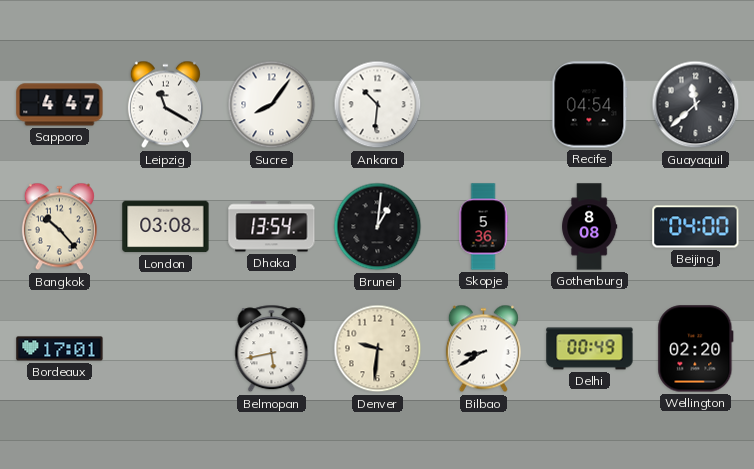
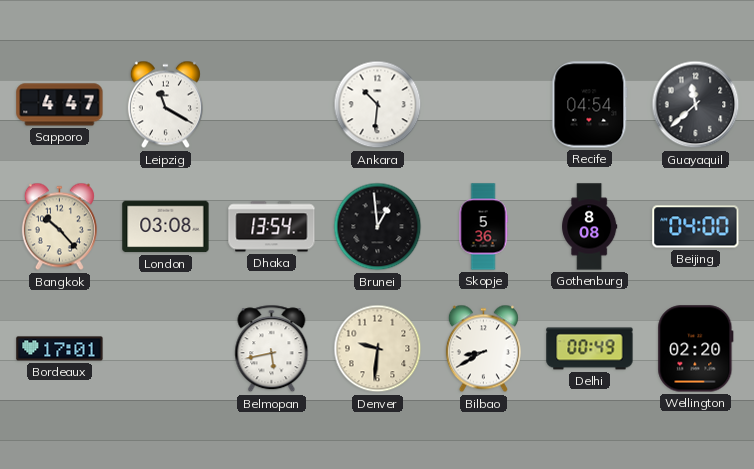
Sucre: 8:06 -> none (272, 105)
Brunei: 1:01 -> 12:59 (378, 227)
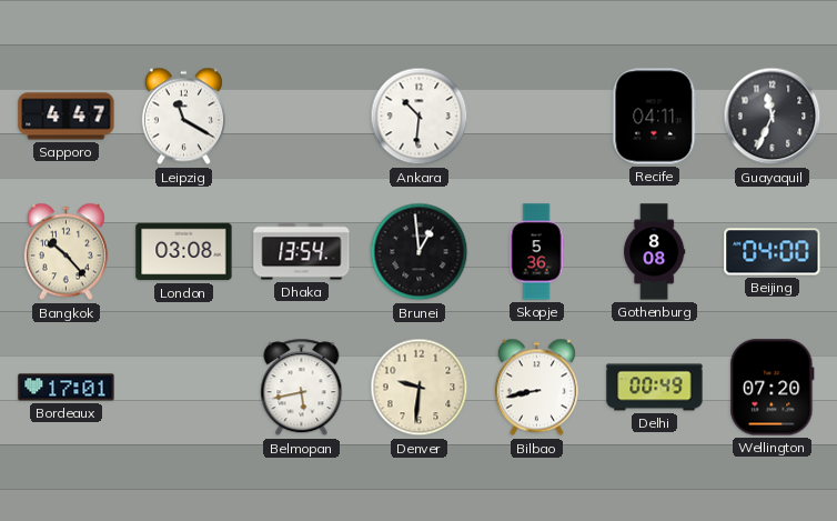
Recife: 04:54 -> 04:11 (655, 117)
Guayaquil: 11:38 -> 11:34 (773, 117)
Bilbao: 8:40 -> 8:43 (536, 388)
Wellington: 02:20 -> 07:20 (773, 388)
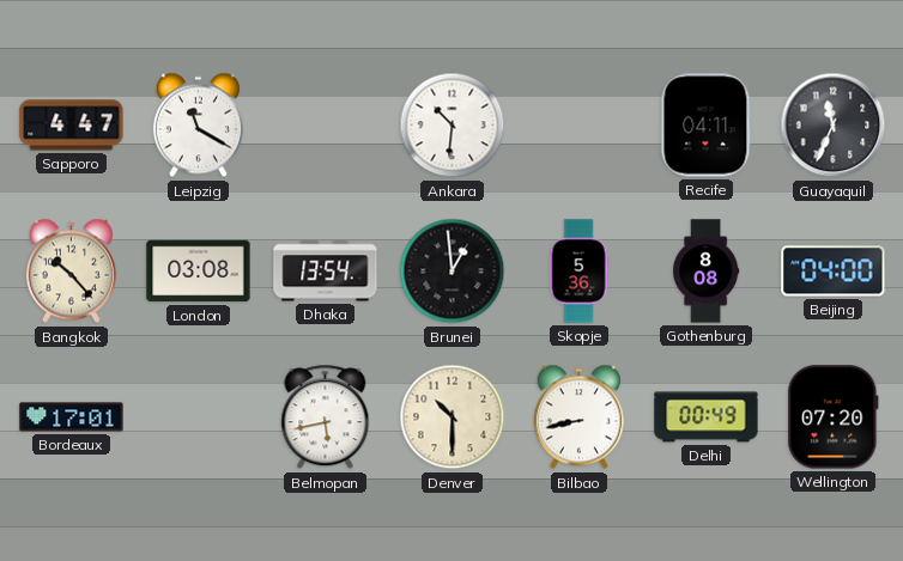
Denver: 9:31 -> 10:30 (453, 417)
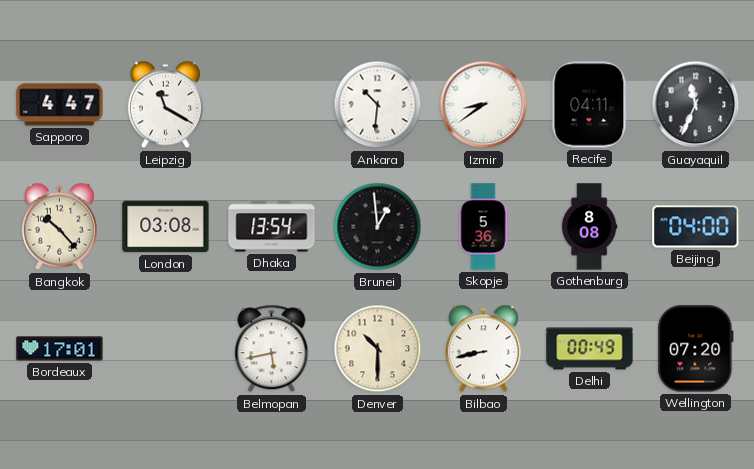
Izmir: none -> 8:39 (484, 105)
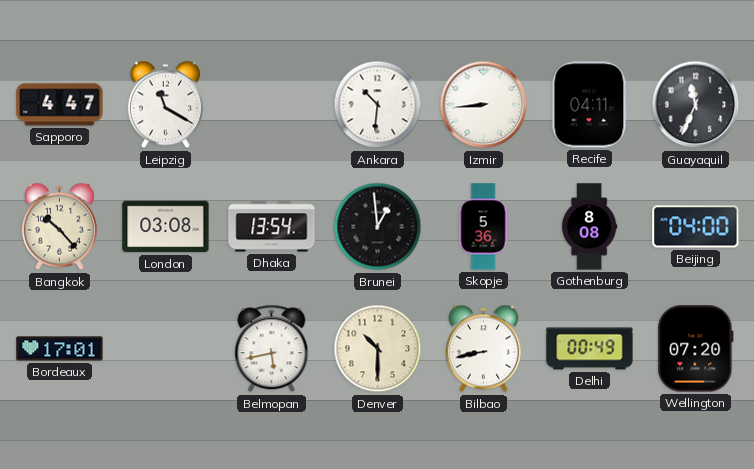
Izmir: 8:39 -> 8:44 (484, 105)
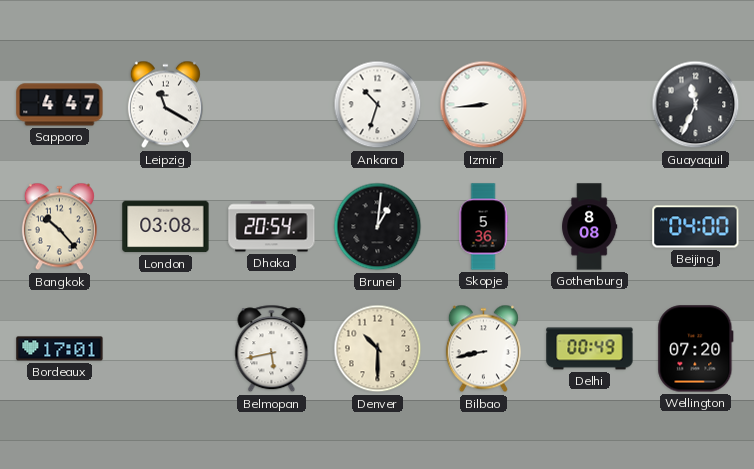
Ankara: 10:31 -> 10:33 (378, 105)
Recife: 04:11 -> none (590, 105)
Dhaka: 13:54 -> 20:54 (272, 227)
Brunei: 12:59 -> 1:01 (378, 227)
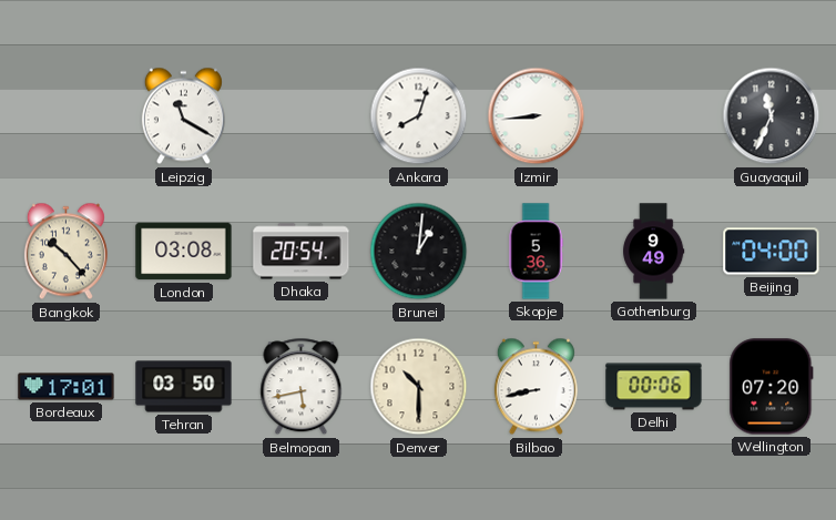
Sapporo: 4:47 -> none (60, 105)
Ankara: 10:33 -> 8:03 (419, 116)
Gothenburg: 8:08 -> 9:49 (654, 252)
Tehran: none -> 03:50 (184, 387)
Delhi: 00:49 -> 00:06 (654, 387)
